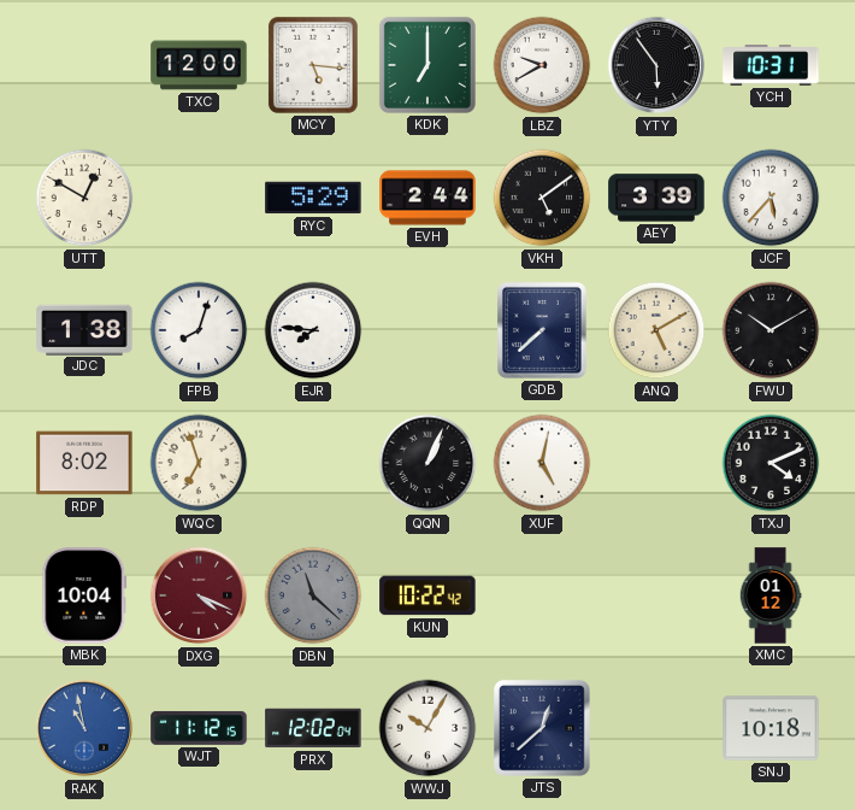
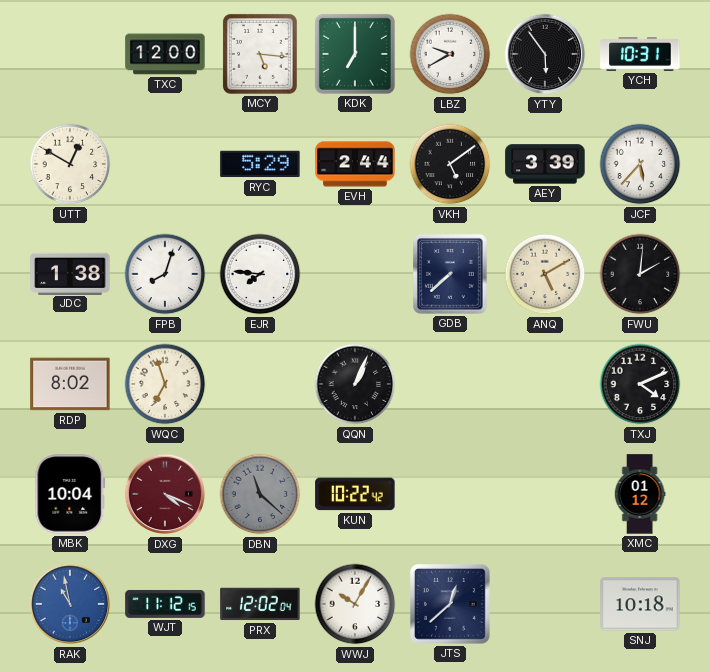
FWU: 10:10 -> 2:01 (640, 274)
XUF: 5:02 -> none (542, 463)
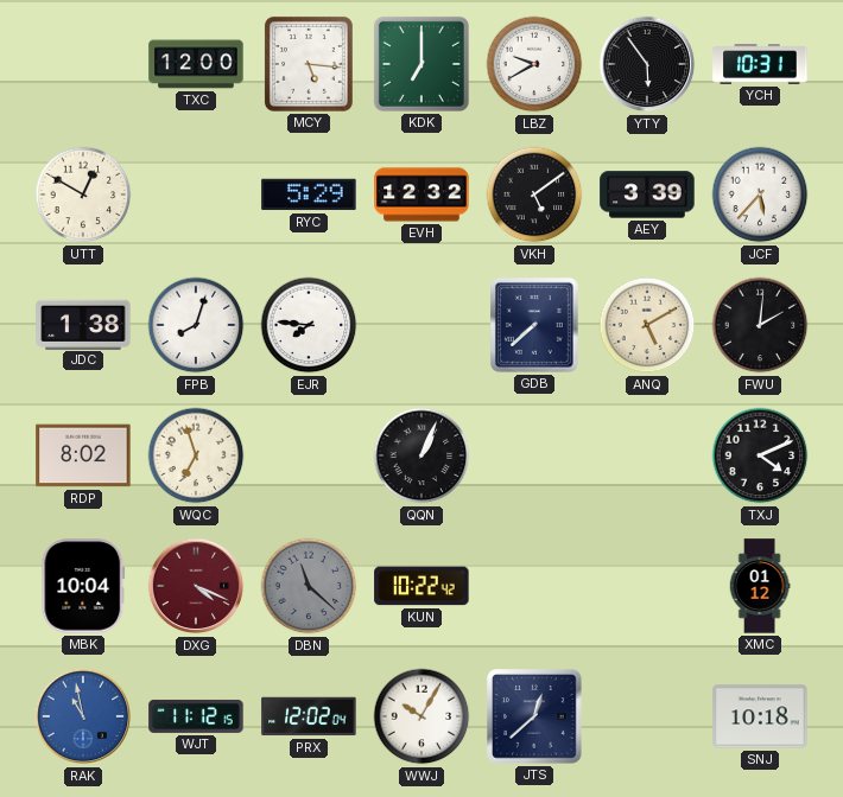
EVH: 2:44 -> 12:32 (421, 195)
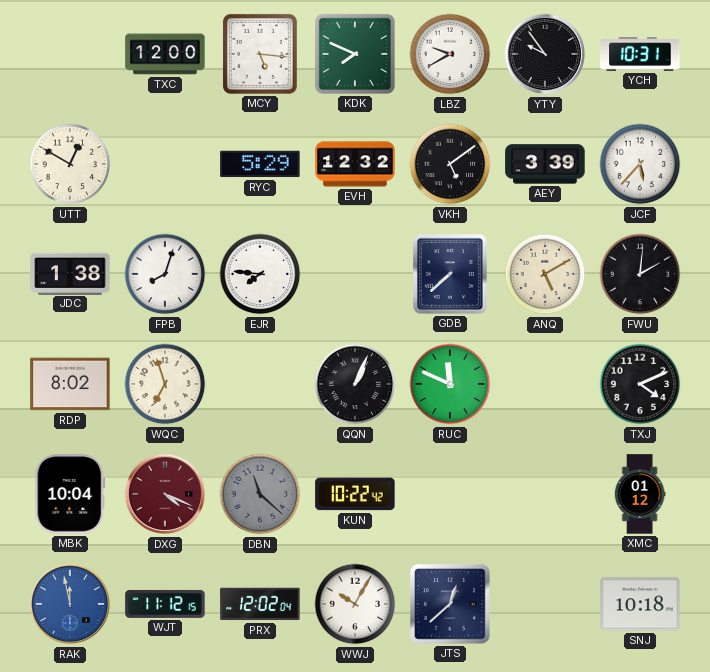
KDK: 7:00 -> 7:49 (355, 54)
YTY: 5:54 -> 9:54 (545, 54)
RUC: none -> 11:49 (450, 384)
RAK: 10:58 -> 11:58 (70, 604)
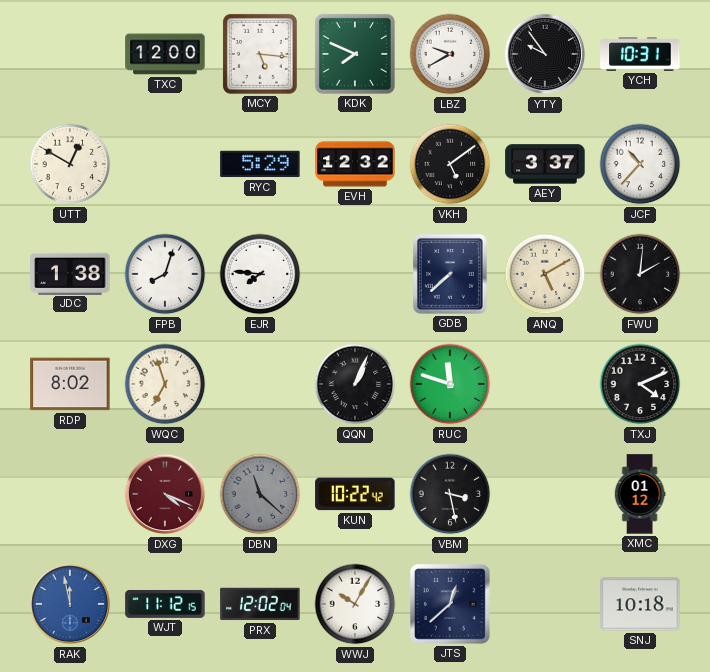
AEY: 3:39 -> 3:37 (545, 164)
JCF: 5:37 -> 10:37 (640, 164)
RUC: 11:49 -> 11:48 (450, 384)
MBK: 10:04 -> none (70, 494)
VBM: none -> 3:28 (450, 494)
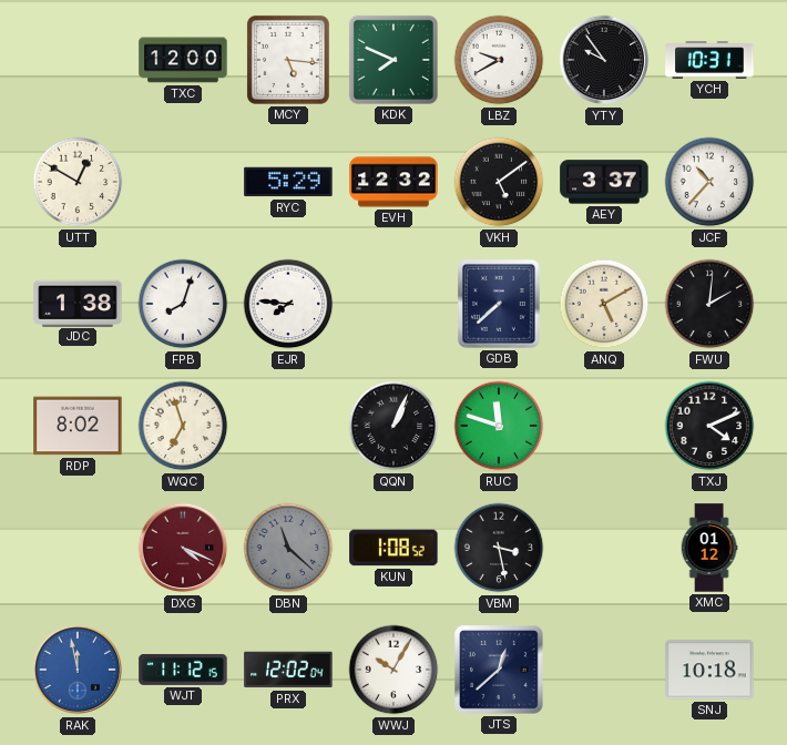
KUN: 10:22 -> 1:08 (393, 548)
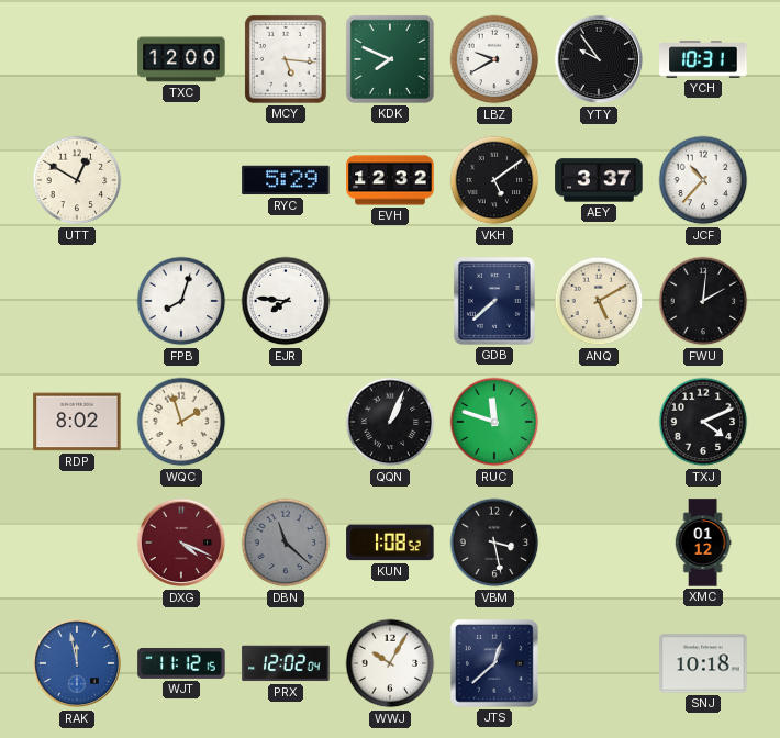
JDC: 1:38 -> none (78, 303)
WQC: 6:57 -> 1:57 (181, 422)
